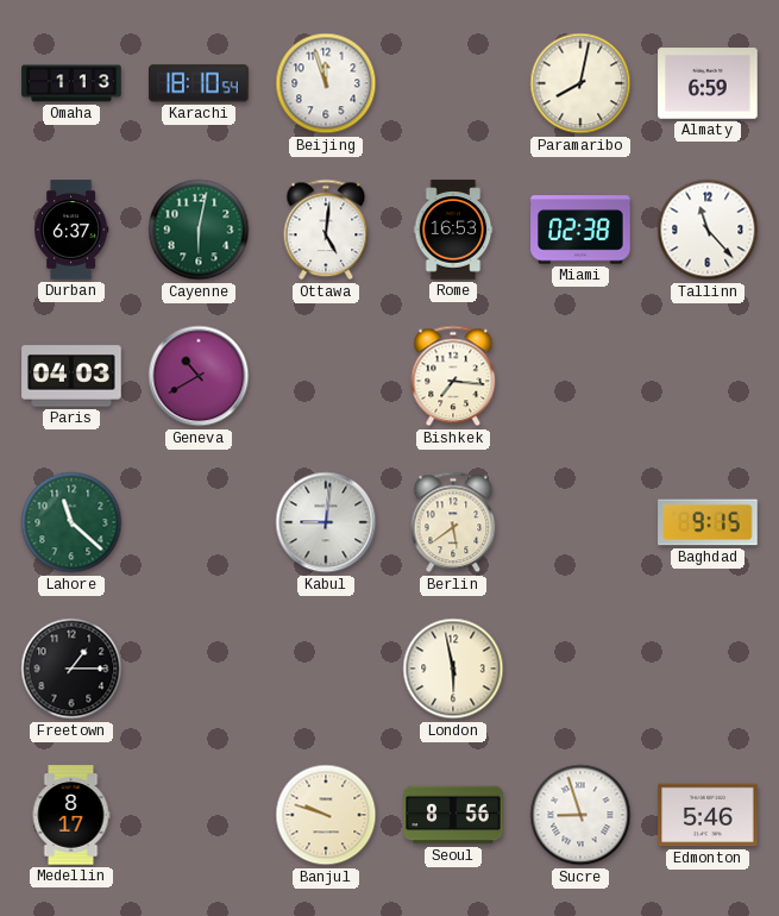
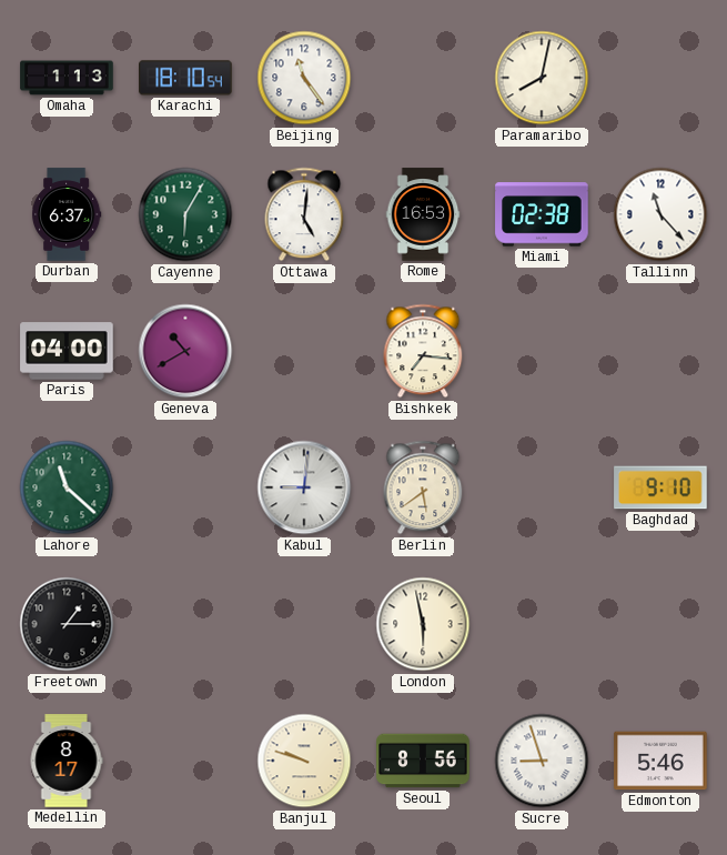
Beijing: 11:57 -> 11:24 (304, 78)
Almaty: 6:59 -> none (708, 83)
Cayenne: 6:02 -> 6:05 (185, 214)
Paris: 04:03 -> 04:00 (67, 351)
Baghdad: 9:15 -> 9:10 (660, 487)
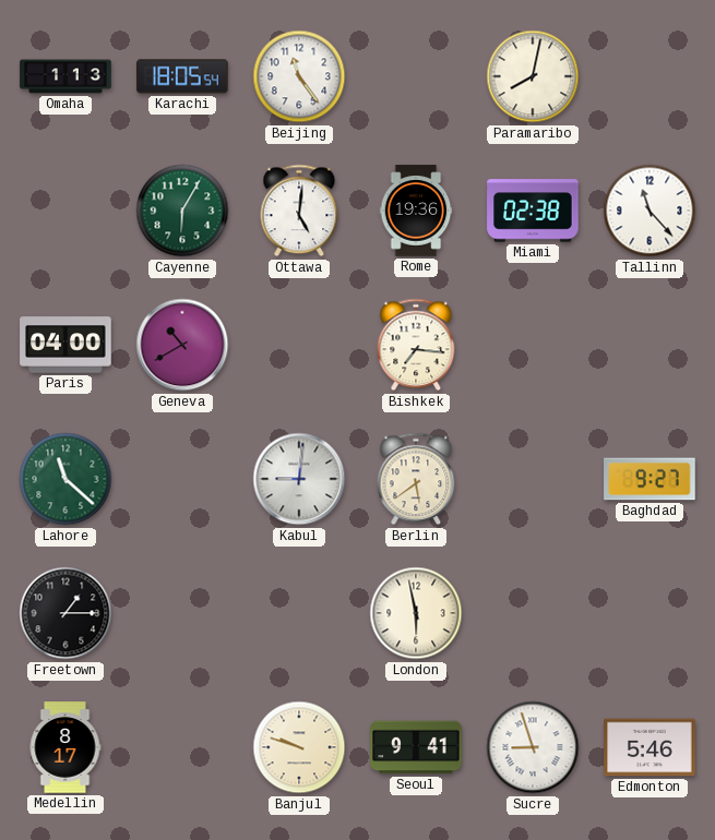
Karachi: 18:10 -> 18:05 (182, 76)
Durban: 6:37 -> none (67, 214)
Rome: 16:53 -> 19:36 (416, 211)
Baghdad: 9:10 -> 9:27 (650, 479)
Seoul: 8:56 -> 9:41 (416, 747)
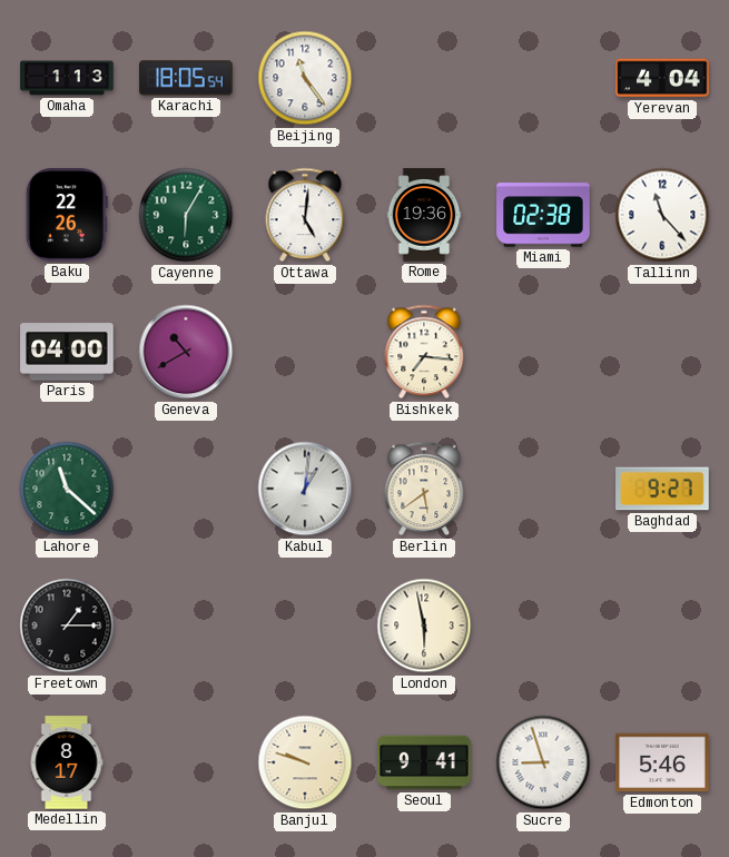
Paramaribo: 8:02 -> none (533, 76)
Yerevan: none -> 4:04 (662, 78)
Baku: none -> 22:26 (67, 215)
Kabul: 9:01 -> 1:01 (305, 489)
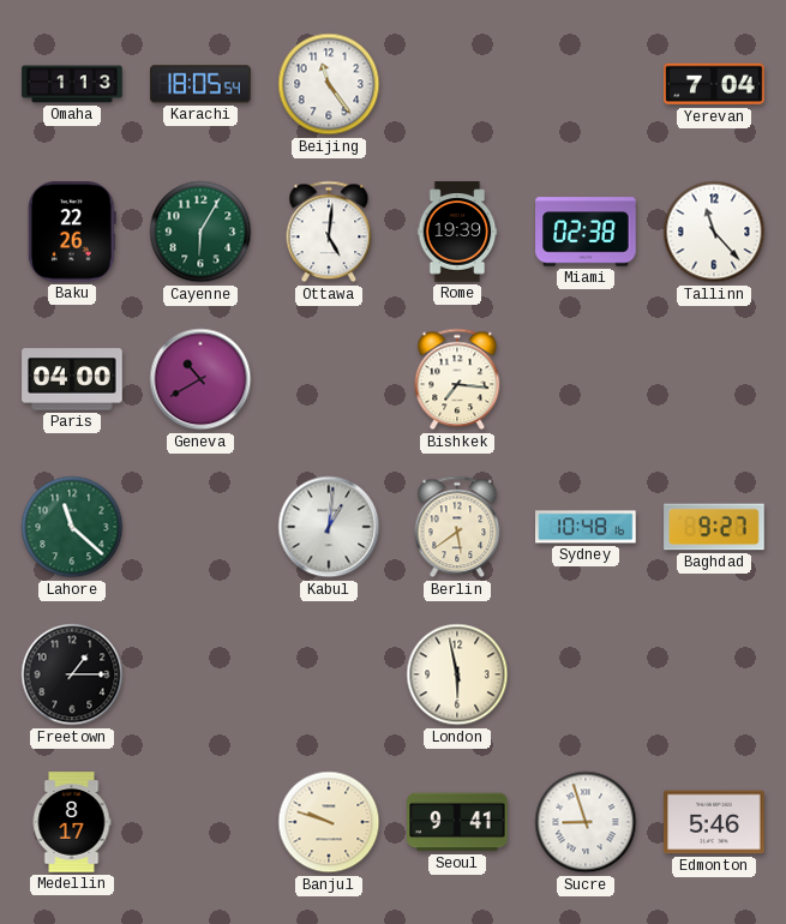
Yerevan: 4:04 -> 7:04 (714, 84)
Rome: 19:36 -> 19:39 (457, 232)
Sydney: none -> 10:48 (586, 527)
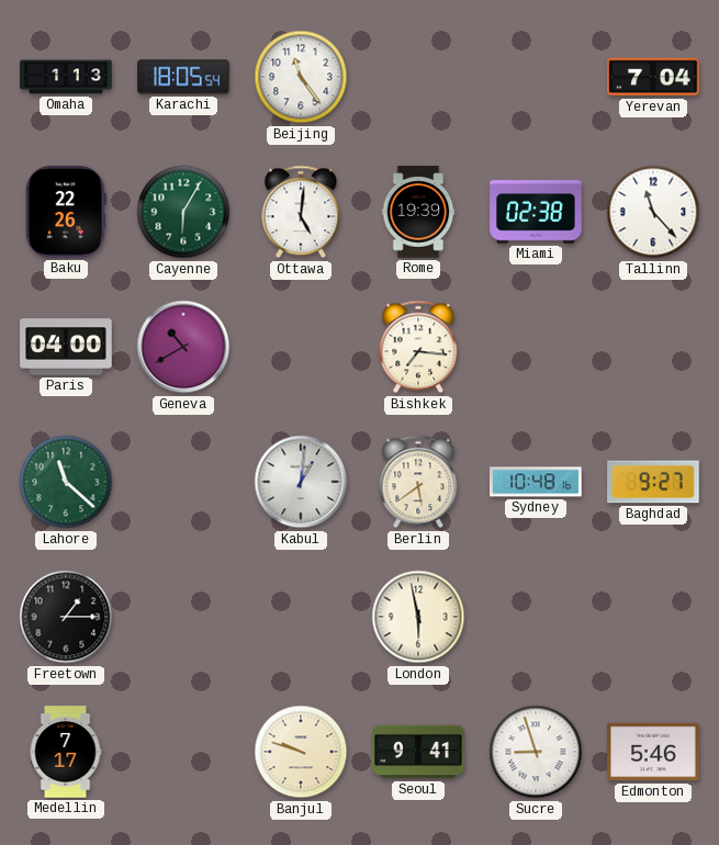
Medellin: 8:17 -> 7:17 (66, 752)
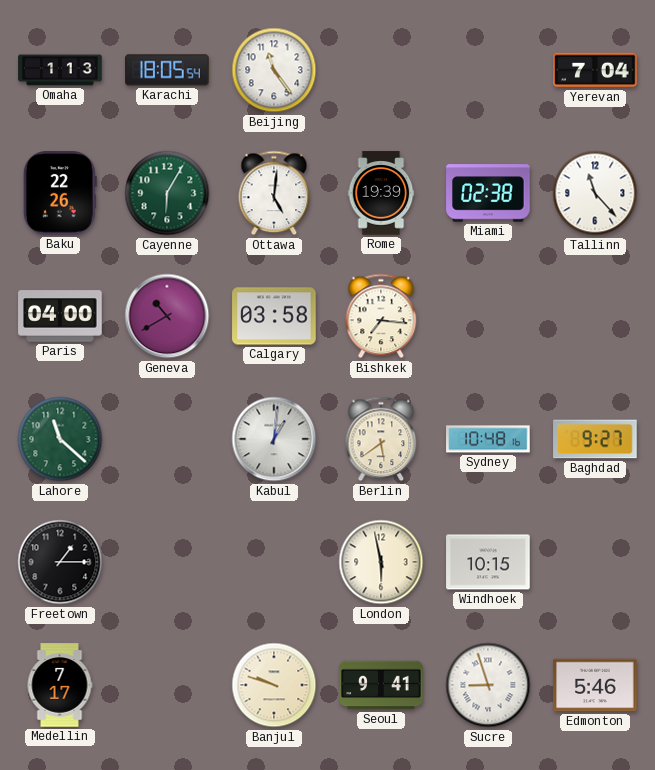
Calgary: none -> 03:58 (274, 316)
Windhoek: none -> 10:15 (488, 562)
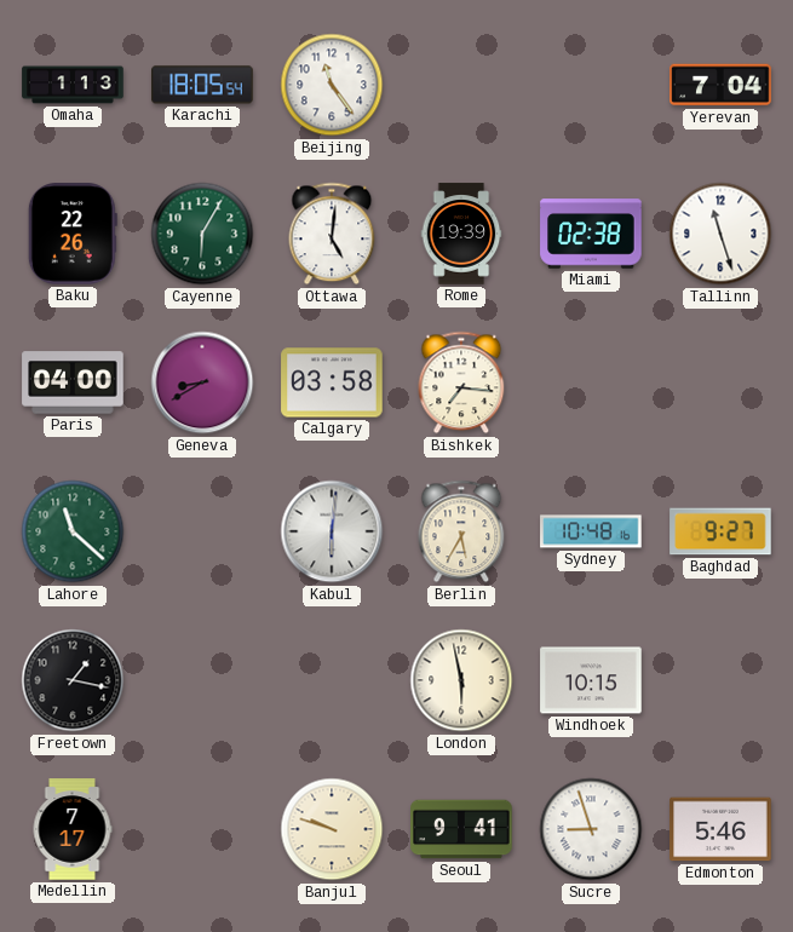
Tallinn: 11:23 -> 11:27 (720, 234)
Geneva: 10:40 -> 8:40 (202, 382)
Kabul: 1:01 -> 6:01 (332, 531)
Berlin: 5:39 -> 5:35 (461, 531)
Freetown: 1:15 -> 1:17 (73, 680)
